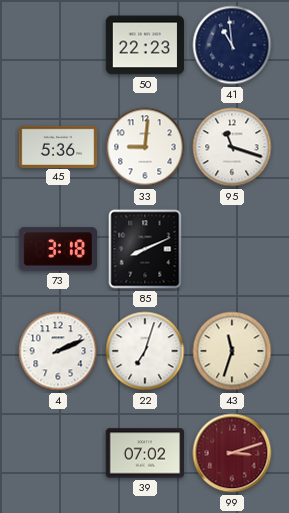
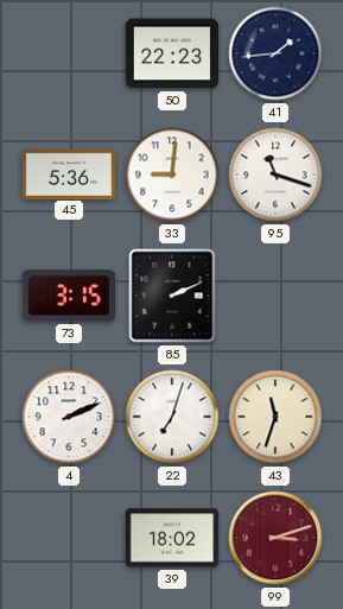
41: 10:59 -> 1:44 (275, 53)
73: 3:18 -> 3:15 (68, 296)
85: 8:11 -> 2:11 (172, 296)
39: 07:02 -> 18:02 (172, 538)
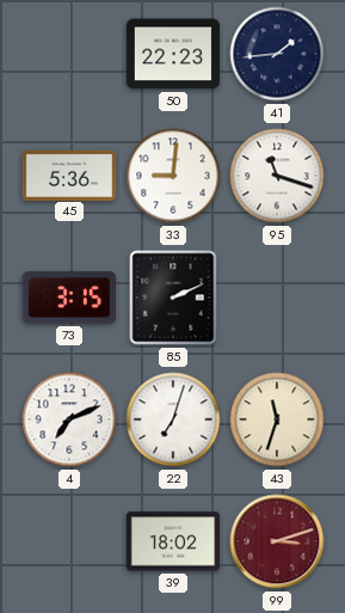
4: 2:11 -> 7:11 (69, 419)
